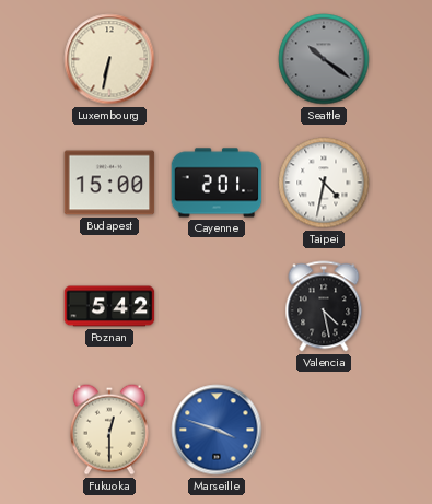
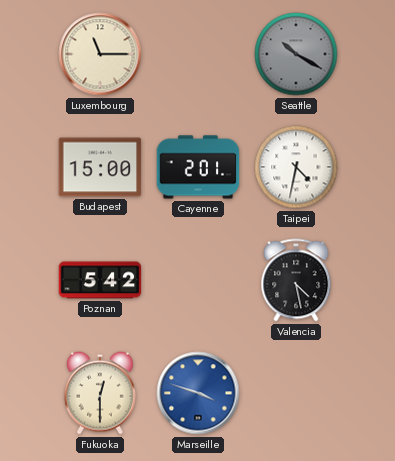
Luxembourg: 6:32 -> 11:15 (100, 54)
Seattle: 10:21 -> 10:20 (296, 54)
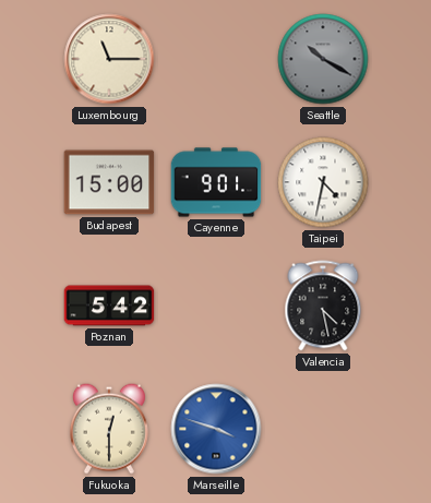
Cayenne: 2:01 -> 9:01 (216, 182)
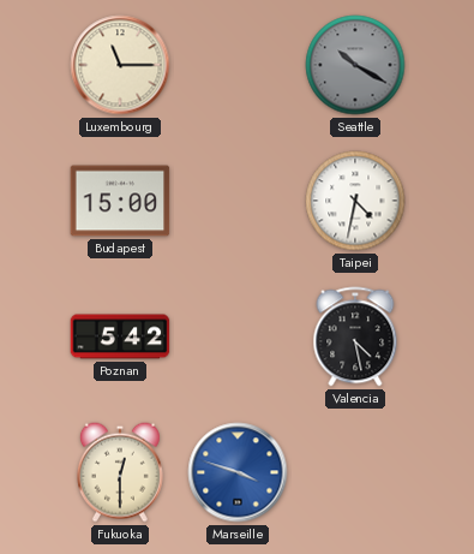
Cayenne: 9:01 -> none (216, 182)
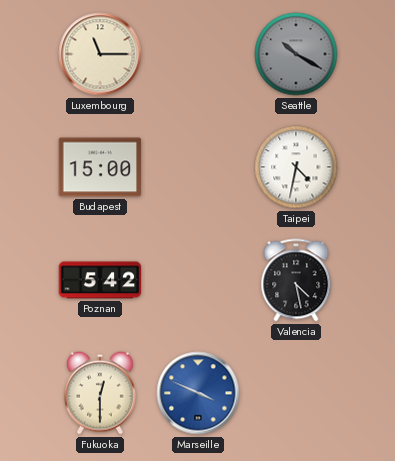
Marseille: 3:48 -> 3:49 (198, 393)
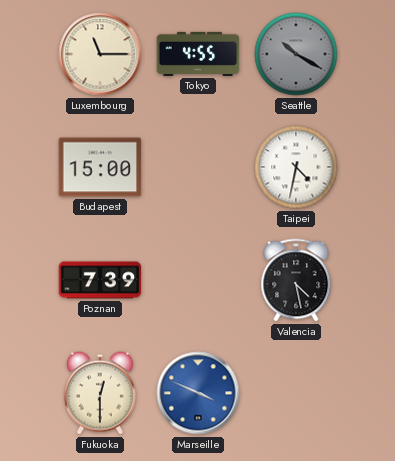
Tokyo: none -> 4:55 (198, 54)
Poznan: 5:42 -> 7:39 (100, 280)
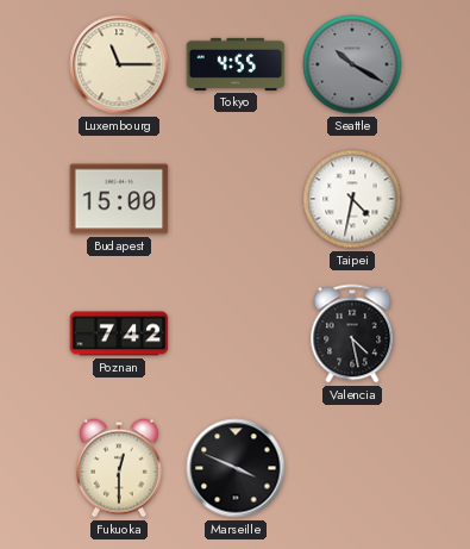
Poznan: 7:39 -> 7:42 (119, 333)
Marseille dial: blue -> black (236, 468)
